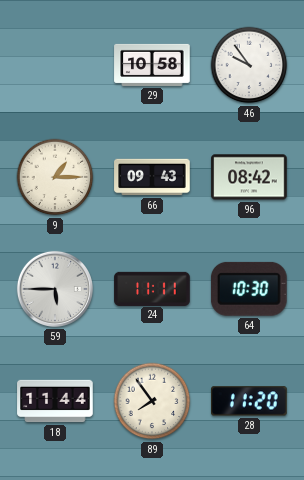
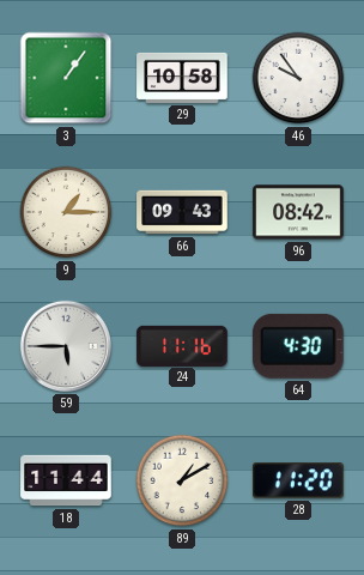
3: none -> 1:06 (66, 78)
24: 11:11 -> 11:16 (182, 345)
64: 10:30 -> 4:30 (298, 346)
89: 7:54 -> 1:10 (182, 480)
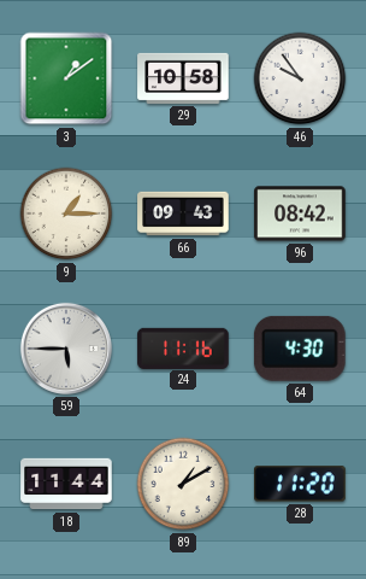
3: 1:06 -> 1:09 (66, 78)
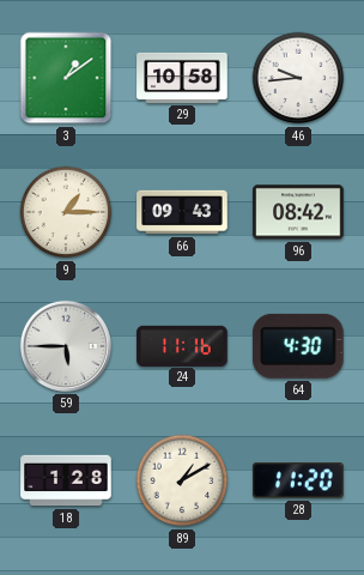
46: 9:54 -> 9:44 (298, 78)
18: 11:44 -> 1:28 (66, 480)
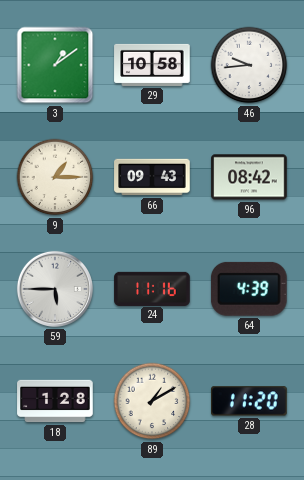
64: 4:30 -> 4:39 (249, 289)
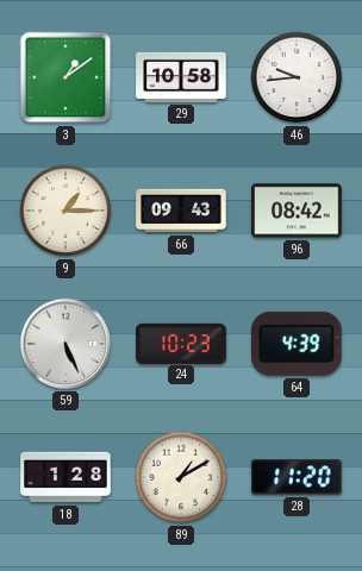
59: 5:45 -> 5:26 (65, 344)
24: 11:16 -> 10:23 (181, 343)
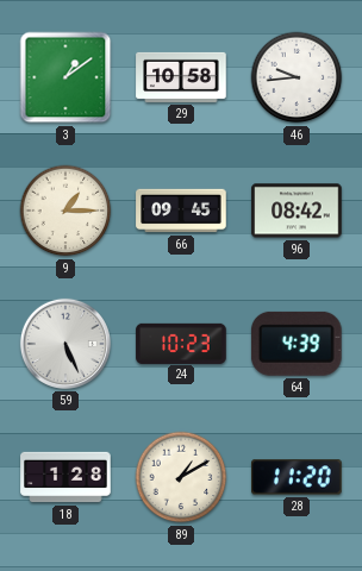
66: 09:43 -> 09:45 (181, 211)
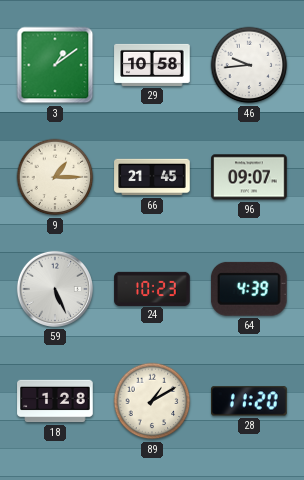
66: 09:45 -> 21:45 (152, 177)
96: 08:42 -> 09:07 (249, 177)
